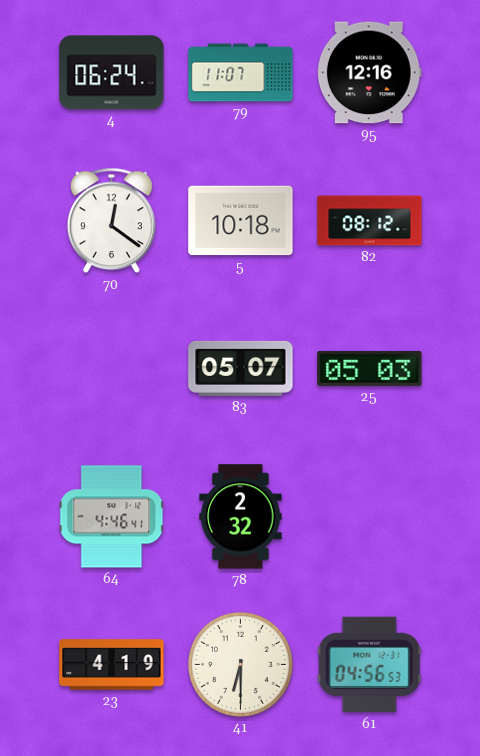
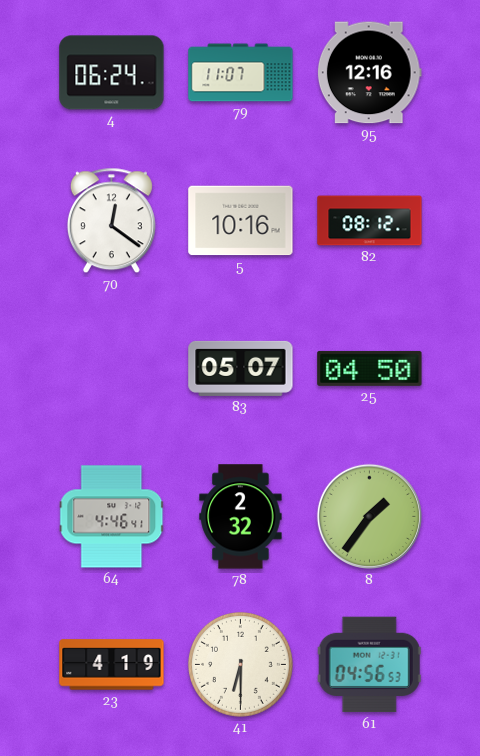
5: 10:18 -> 10:16 (241, 221)
25: 05:03 -> 04:50 (370, 368)
8: none -> 1:36 (369, 516)
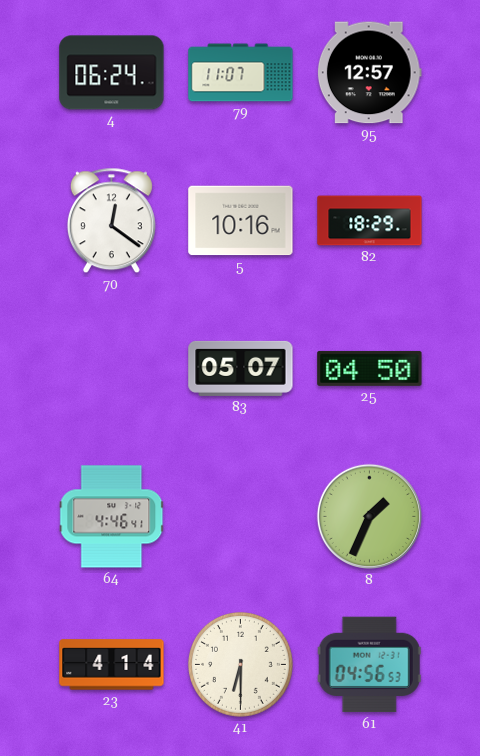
95: 12:16 -> 12:57 (369, 73)
82: 08:12 -> 18:29 (370, 221)
78: 2:32 -> none (241, 517)
8: 1:36 -> 1:34 (369, 516)
23: 4:19 -> 4:14 (112, 665)
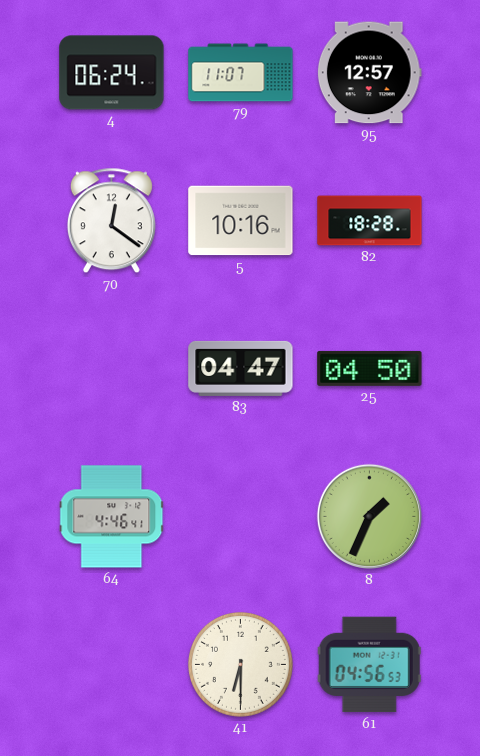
82: 18:29 -> 18:28 (370, 221)
83: 05:07 -> 04:47 (241, 368)
23: 4:14 -> none (112, 665)
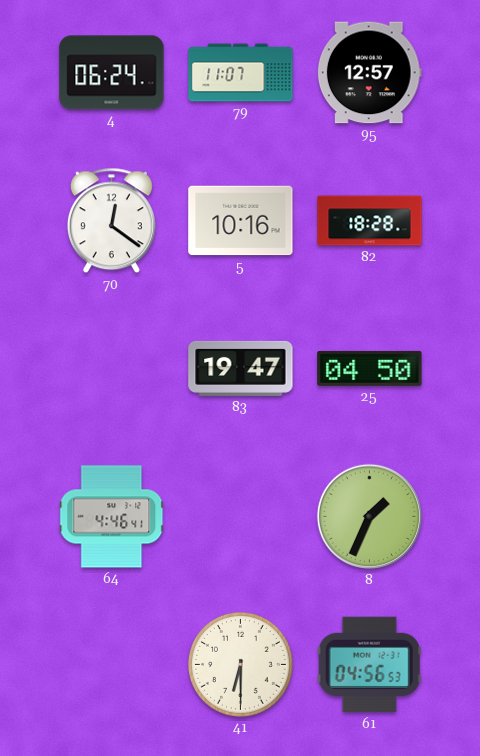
83: 04:47 -> 19:47 (241, 368)
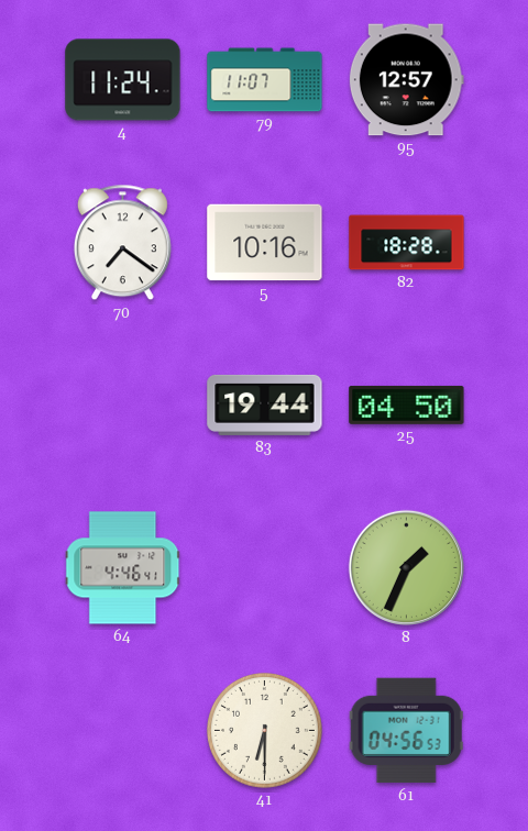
4: 06:24 -> 11:24 (123, 80)
70: 12:21 -> 7:21 (122, 243)
83: 19:47 -> 19:44 (265, 405)
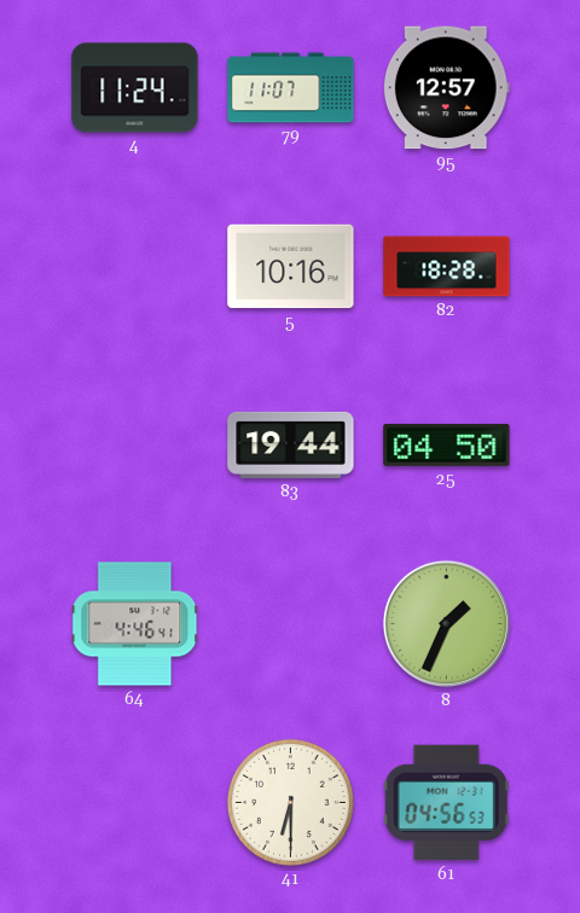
70: 7:21 -> none (122, 243)
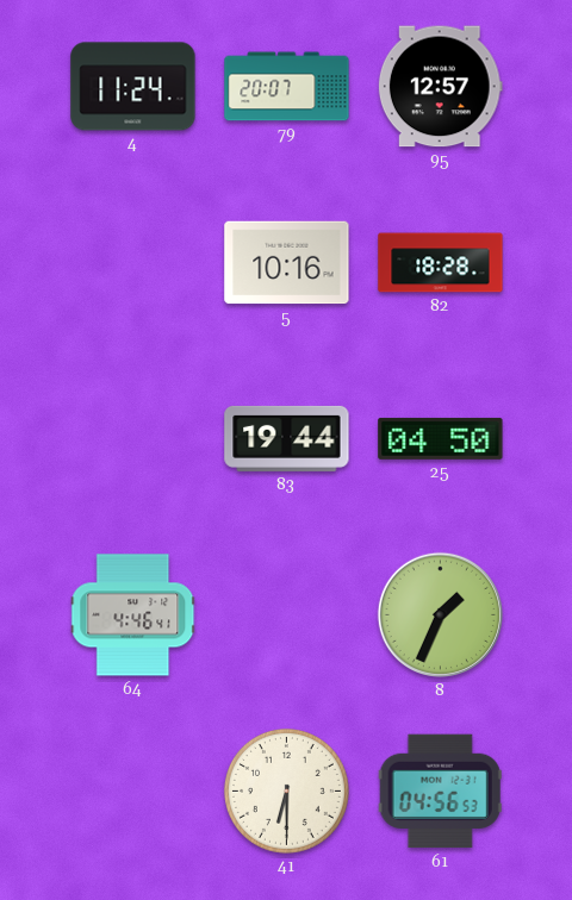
79: 11:07 -> 20:07 (287, 87)
